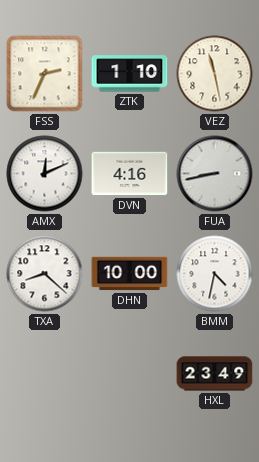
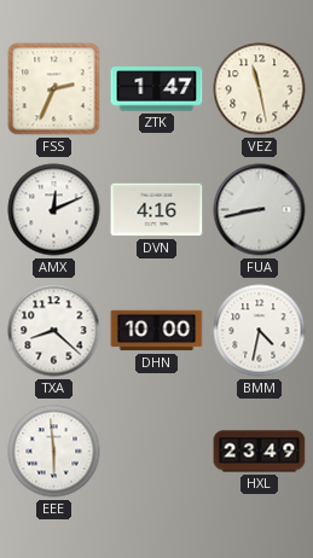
ZTK: 1:10 -> 1:47 (157, 89)
EEE: none -> 5:59 (54, 452)
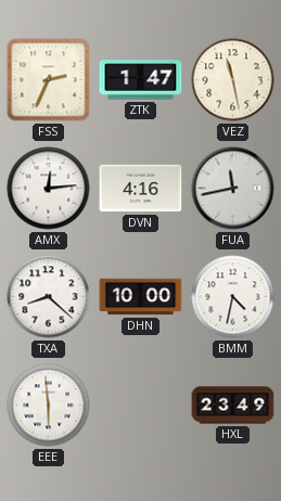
AMX: 12:11 -> 12:14 (49, 189)
FUA: 8:43 -> 11:43 (233, 189)
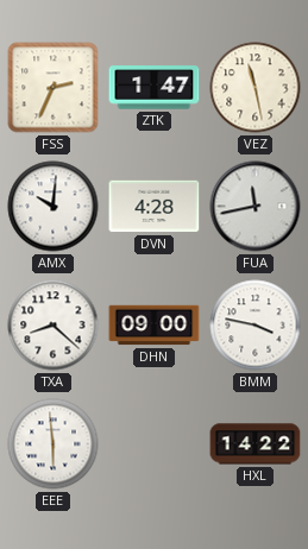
AMX: 12:14 -> 10:01 (54, 207)
DVN: 4:16 -> 4:28 (155, 207)
DHN: 10:00 -> 09:00 (155, 326)
BMM: 4:32 -> 3:47 (256, 326)
HXL: 23:49 -> 14:22 (256, 444)
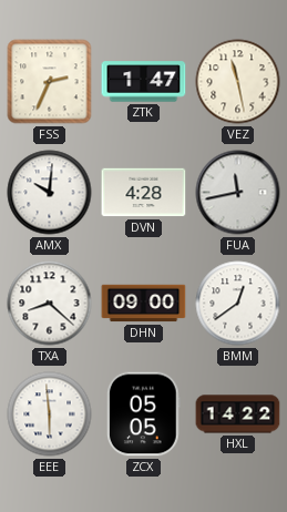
BMM: 3:47 -> 12:39 (238, 304)
ZCX: none -> 05:05 (144, 414)
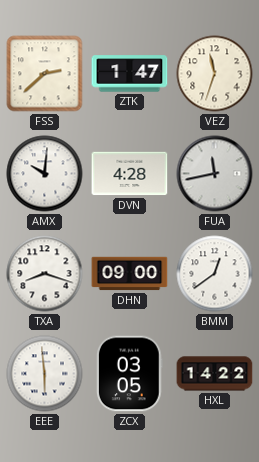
FSS: 2:34 -> 2:38 (45, 74)
VEZ: 11:28 -> 11:33 (215, 74)
TXA: 8:22 -> 8:18 (45, 274)
ZCX: 05:05 -> 03:05 (130, 374)
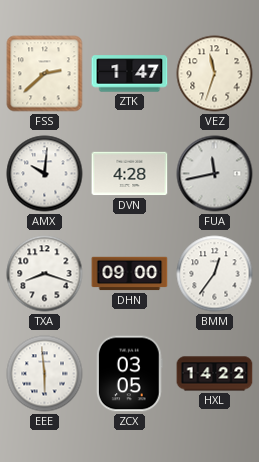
BMM: 12:39 -> 12:36 (215, 274)
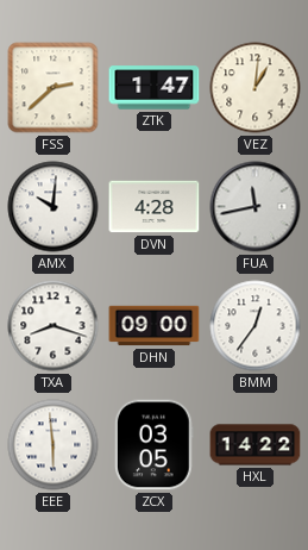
VEZ: 11:33 -> 1:01 (256, 88)
